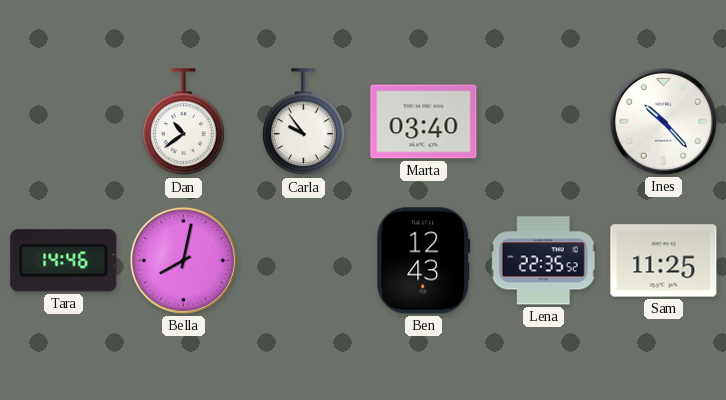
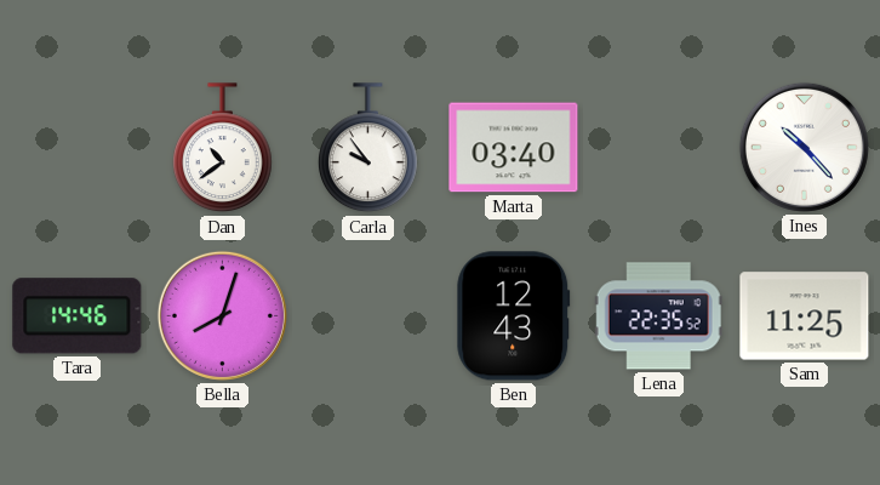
Bella: 8:02 -> 8:03 (222, 315)
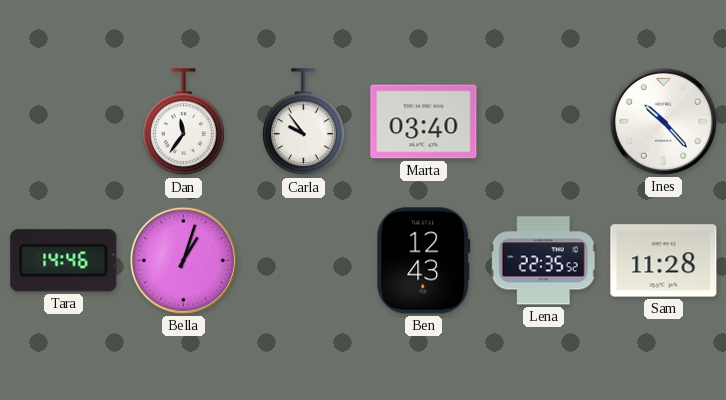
Dan: 10:39 -> 11:36 (184, 122)
Bella: 8:03 -> 1:03 (183, 260)
Sam: 11:25 -> 11:28 (664, 261)
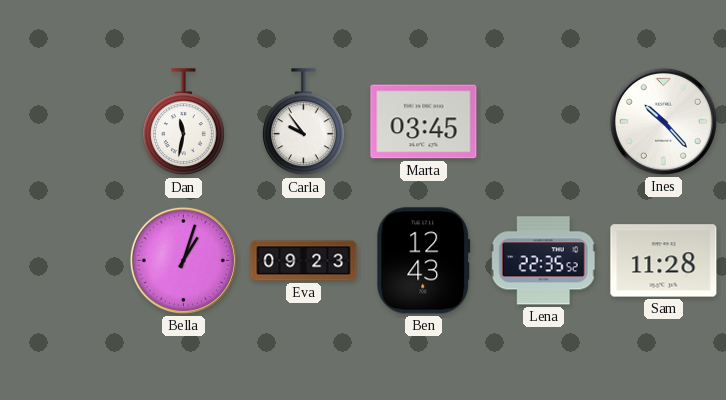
Dan: 11:36 -> 11:32 (184, 122)
Marta: 03:40 -> 03:45 (424, 122)
Tara: 14:46 -> none (64, 261)
Eva: none -> 09:23 (304, 261)
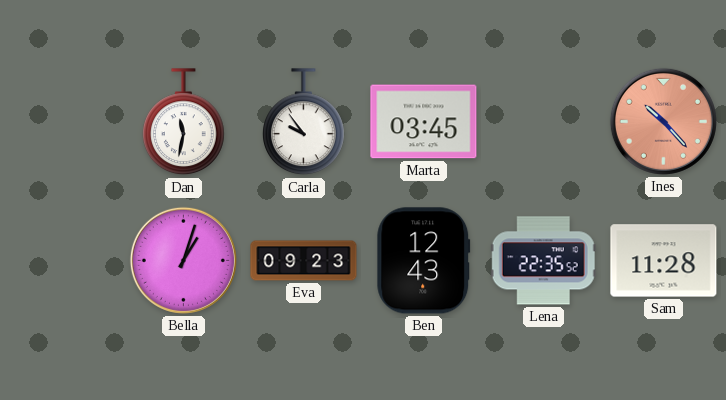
Ines dial: white -> salmon (663, 121)
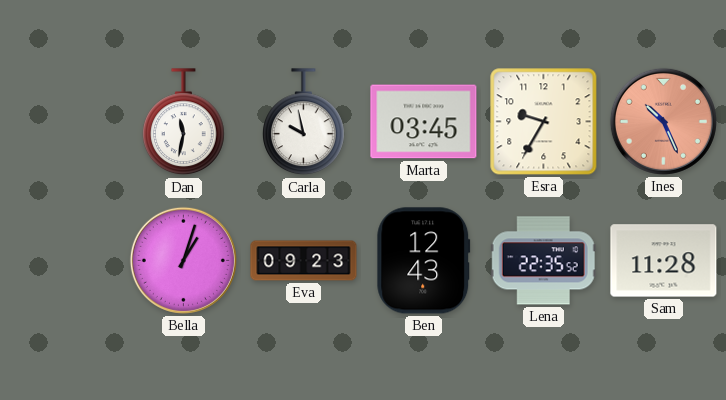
Carla: 9:54 -> 9:58 (304, 122)
Esra: none -> 9:35 (544, 122)
Ines: 10:23 -> 10:26 (663, 121)
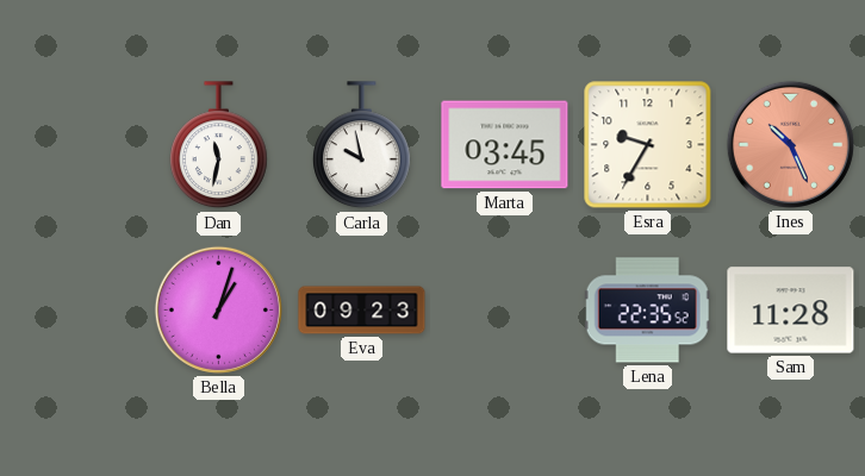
Ben: 12:43 -> none (424, 261)
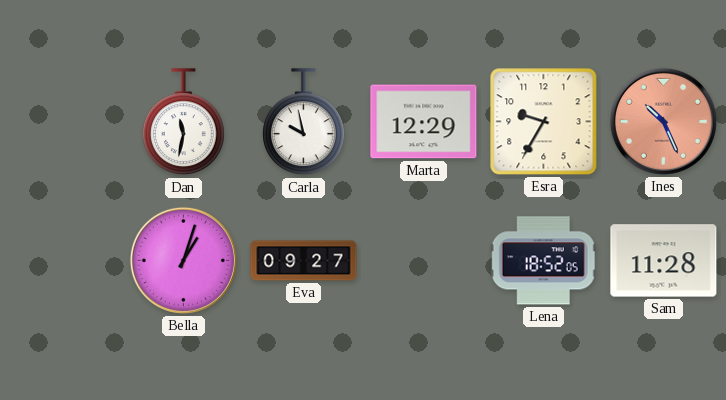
Marta: 03:45 -> 12:29 (424, 122)
Eva: 09:23 -> 09:27 (304, 261)
Lena: 22:35 -> 18:52 (543, 261)
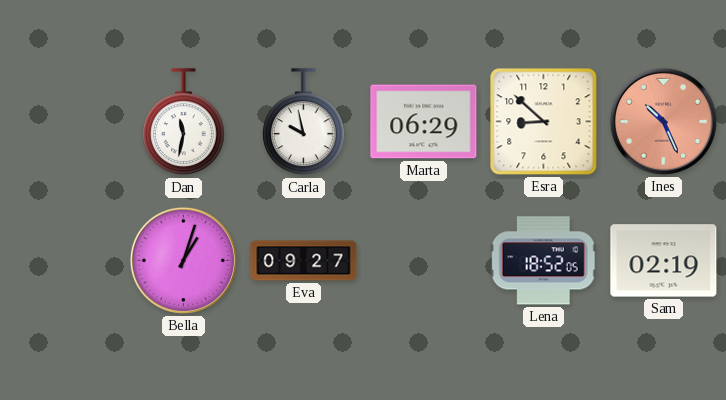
Marta: 12:29 -> 06:29 (424, 122)
Esra: 9:35 -> 8:52 (544, 122)
Sam: 11:28 -> 02:19 (664, 261)
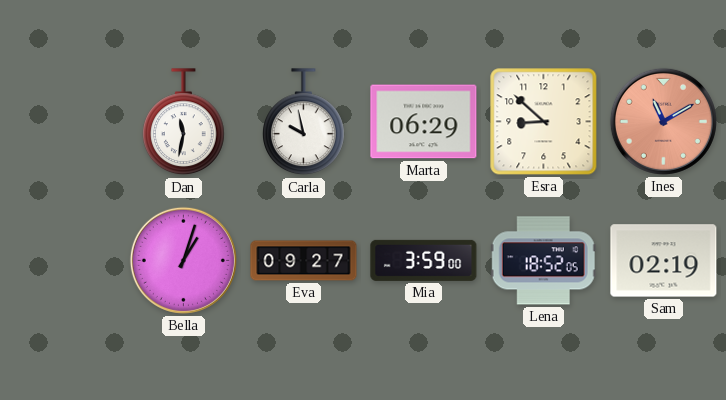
Ines: 10:26 -> 11:10 (663, 121)
Mia: none -> 3:59 (424, 260)
